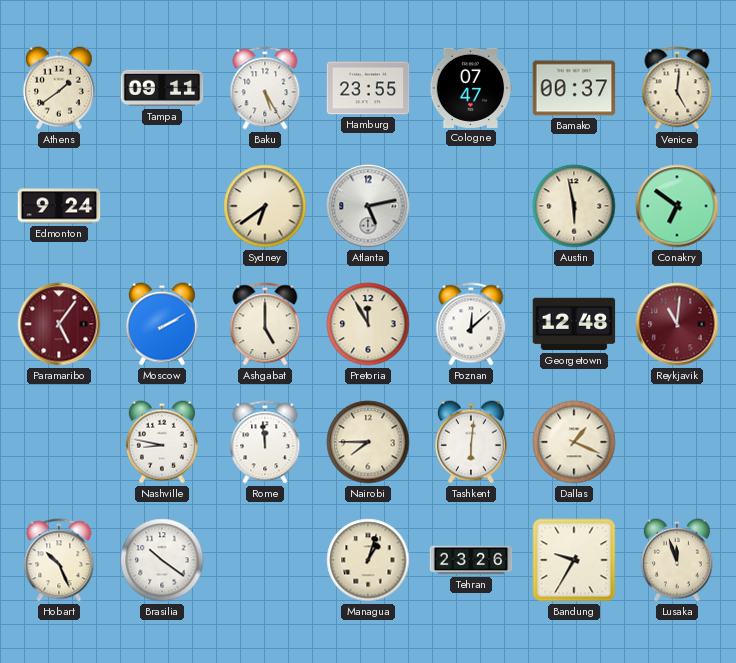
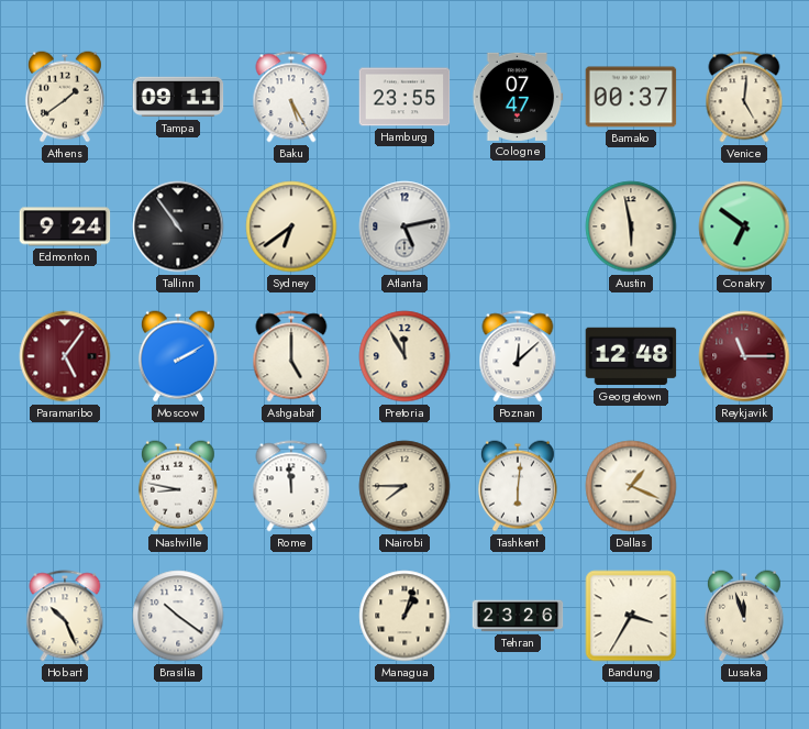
Tallinn: none -> 10:54 (178, 227)
Reykjavik: 11:01 -> 11:15 (744, 356)
Bandung: 9:35 -> 3:35 (631, 616)
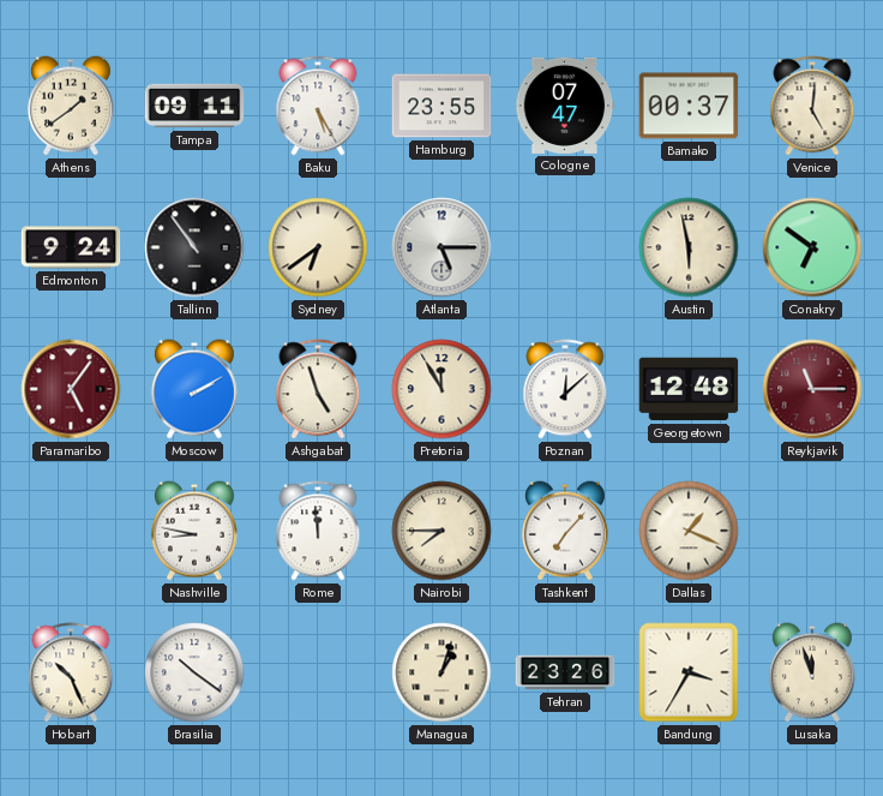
Atlanta: 5:13 -> 5:15 (441, 247)
Ashgabat: 5:00 -> 4:57 (318, 389)
Tashkent: 6:01 -> 7:07 (565, 531)
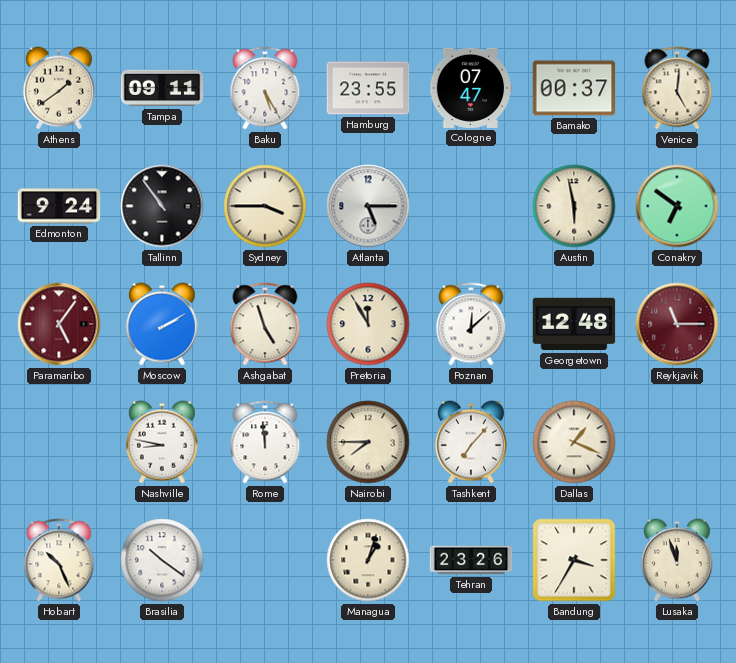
Sydney: 6:39 -> 3:45 (265, 206)
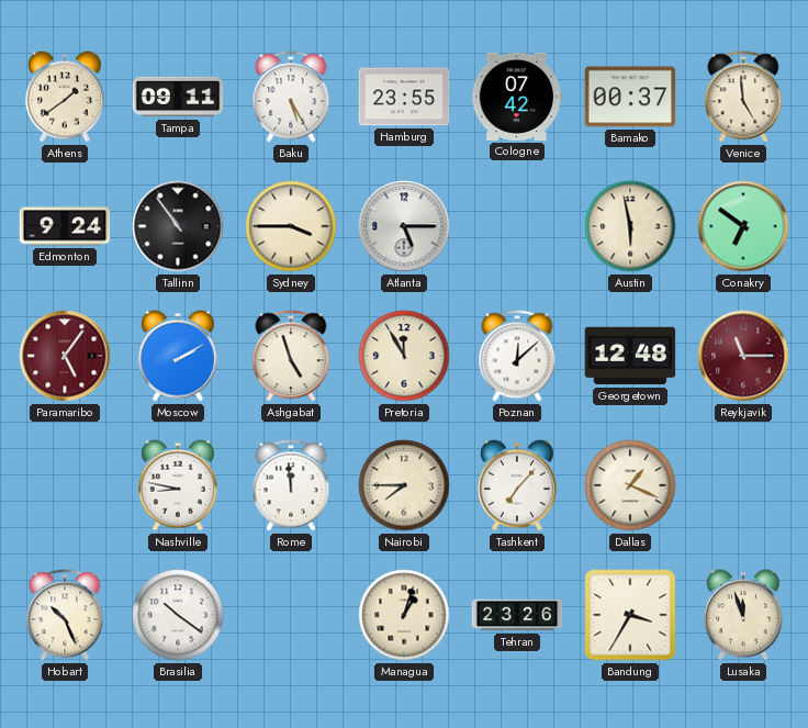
Cologne: 07:47 -> 07:42 (517, 97)
Venice: 5:01 -> 4:59 (743, 97)
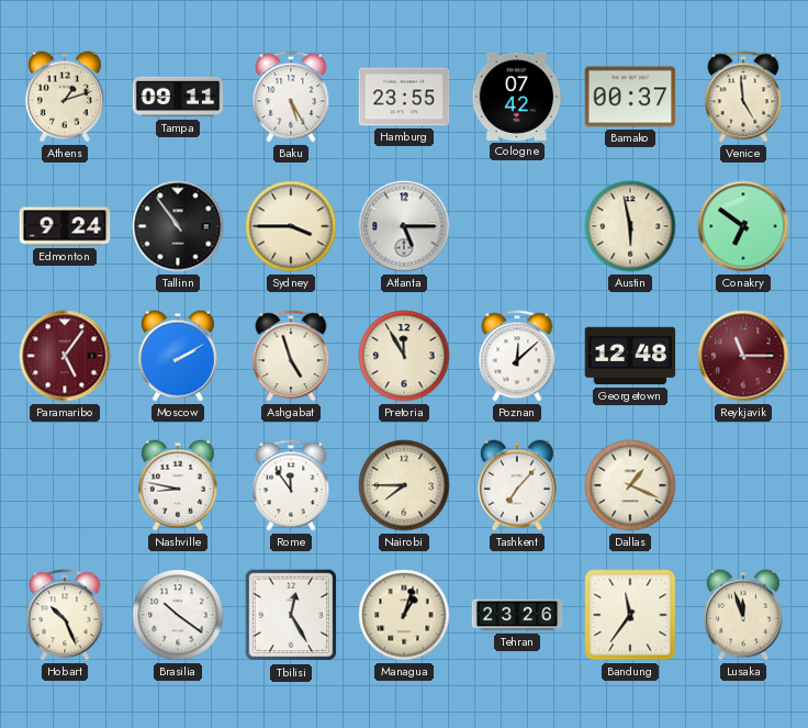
Athens: 1:39 -> 1:12 (65, 97)
Rome: 11:59 -> 11:54 (291, 485)
Tbilisi: none -> 12:25 (291, 615)
Bandung: 3:35 -> 11:36 (630, 615)
